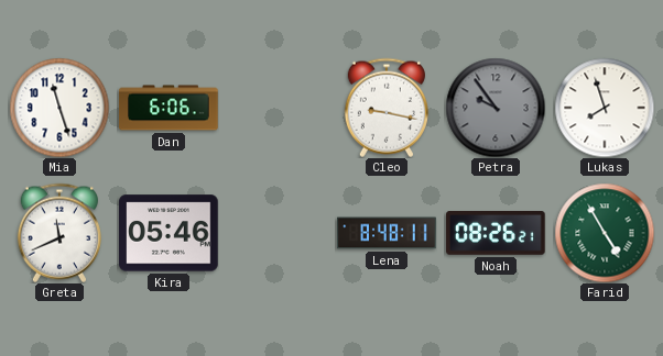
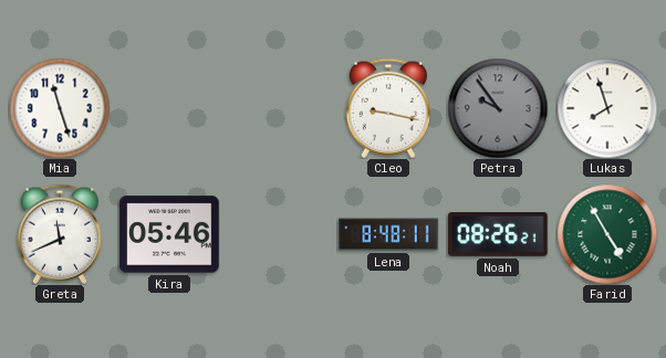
Dan: 6:06 -> none (169, 108)
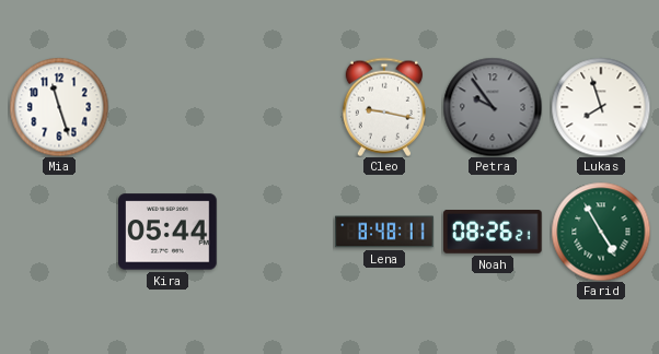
Greta: 11:41 -> none (60, 234)
Kira: 05:46 -> 05:44 (167, 232)
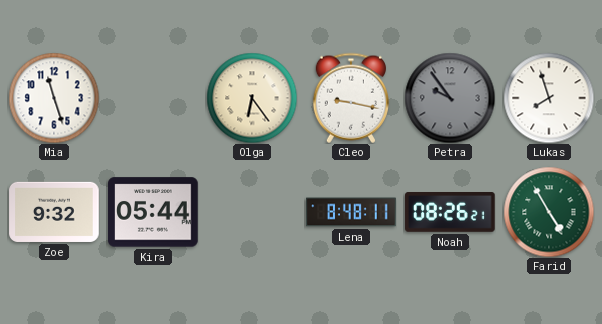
Olga: none -> 6:24 (252, 98)
Zoe: none -> 9:32 (54, 212)
